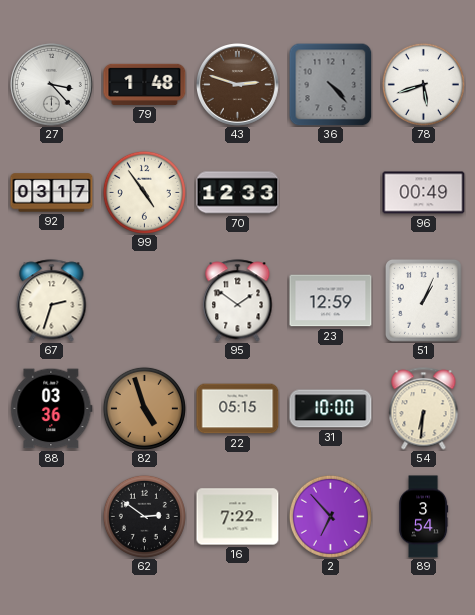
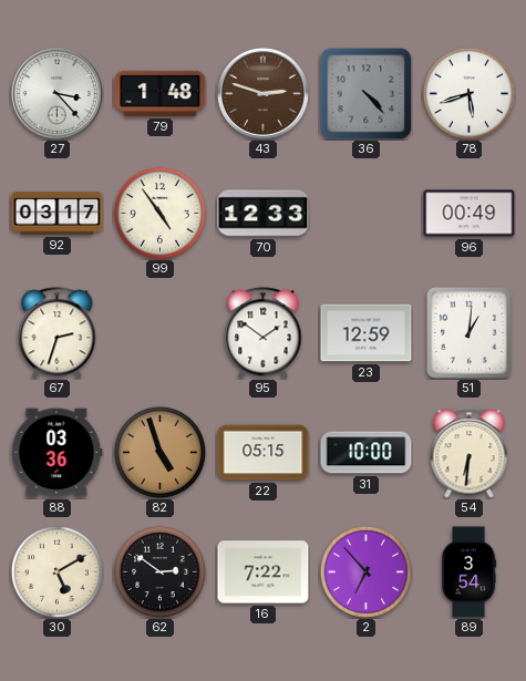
51: 1:04 -> 1:01 (468, 333)
30: none -> 5:10 (56, 571)
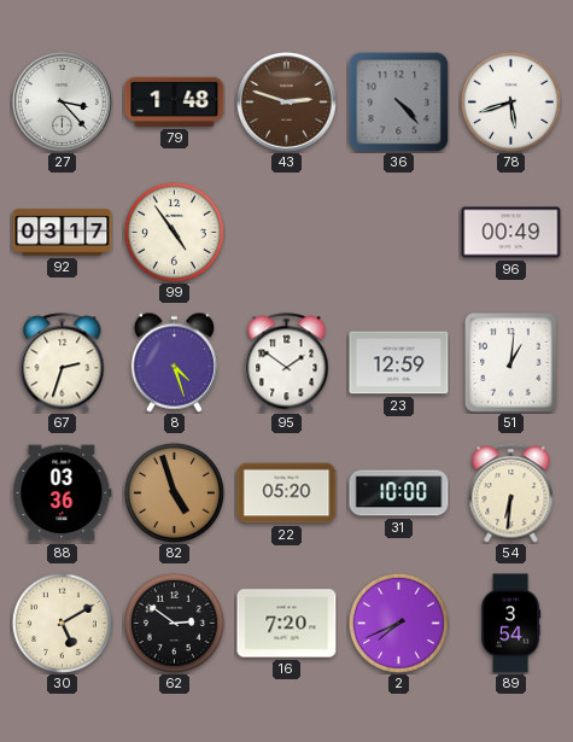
70: 12:33 -> none (264, 214)
8: none -> 4:27 (174, 362)
22: 05:15 -> 05:20 (287, 493)
16: 7:22 -> 7:20 (287, 624)
2: 6:53 -> 7:41 (398, 623)
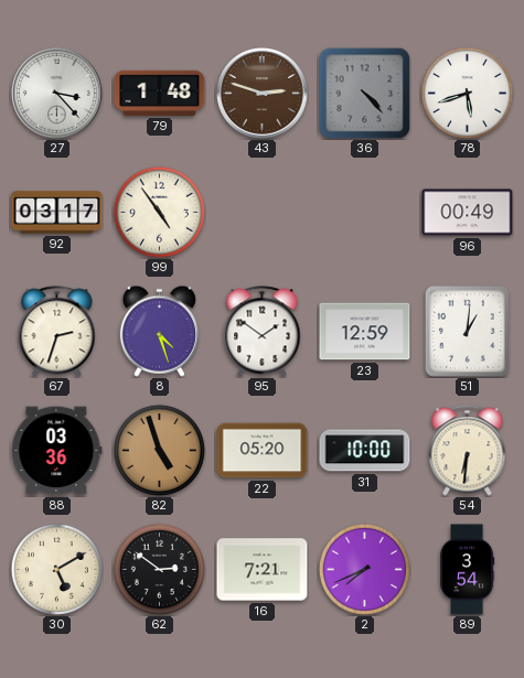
16: 7:20 -> 7:21 (263, 570)
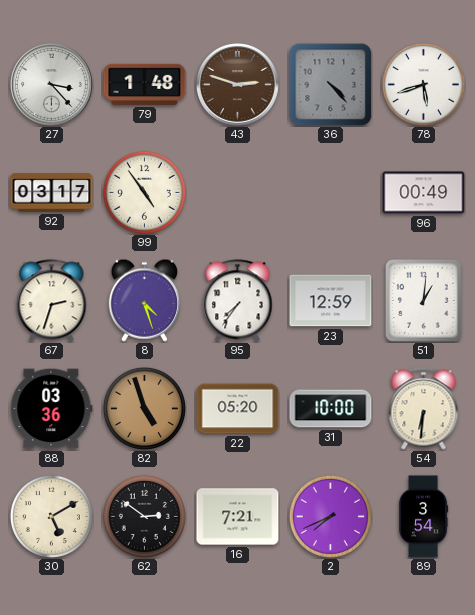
95: 1:51 -> 7:36 (238, 301)
